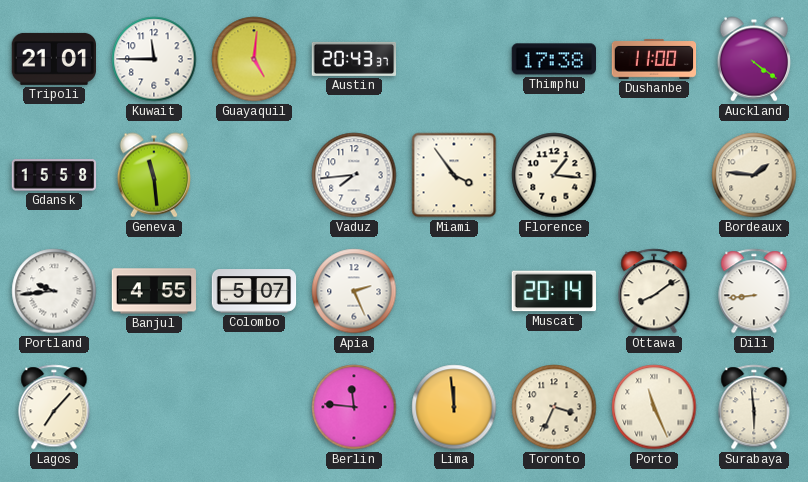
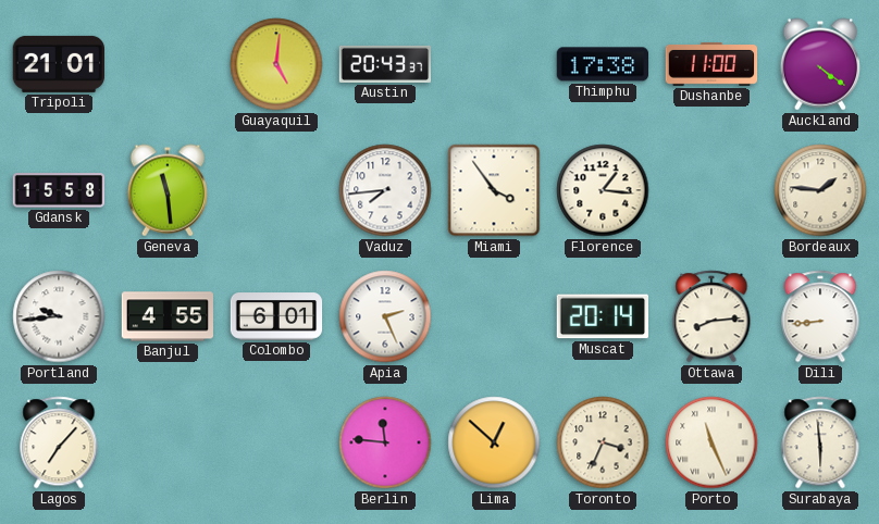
Kuwait: 11:45 -> none (154, 59)
Colombo: 5:07 -> 6:01 (276, 316)
Ottawa: 8:09 -> 8:14 (711, 316)
Lima: 11:59 -> 12:52 (494, 442)
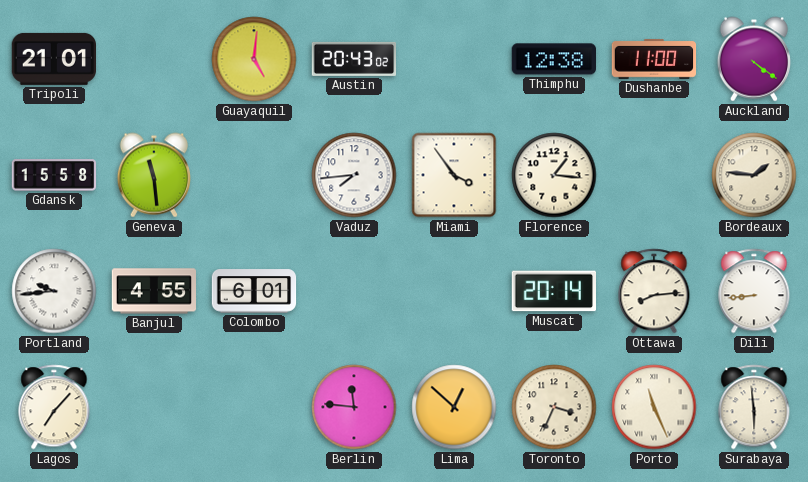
Austin: 20:43:37 -> 20:43:02 (354, 59)
Thimphu: 17:38 -> 12:38 (553, 59)
Apia: 2:26 -> none (385, 316)
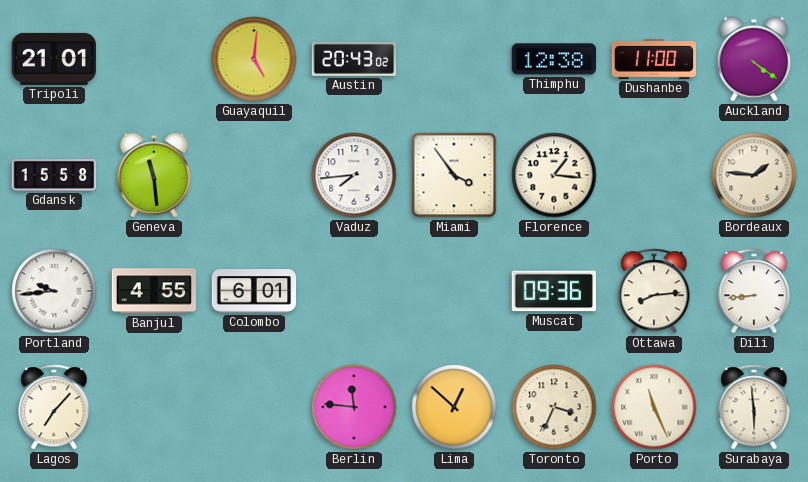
Muscat: 20:14 -> 09:36 (553, 291)
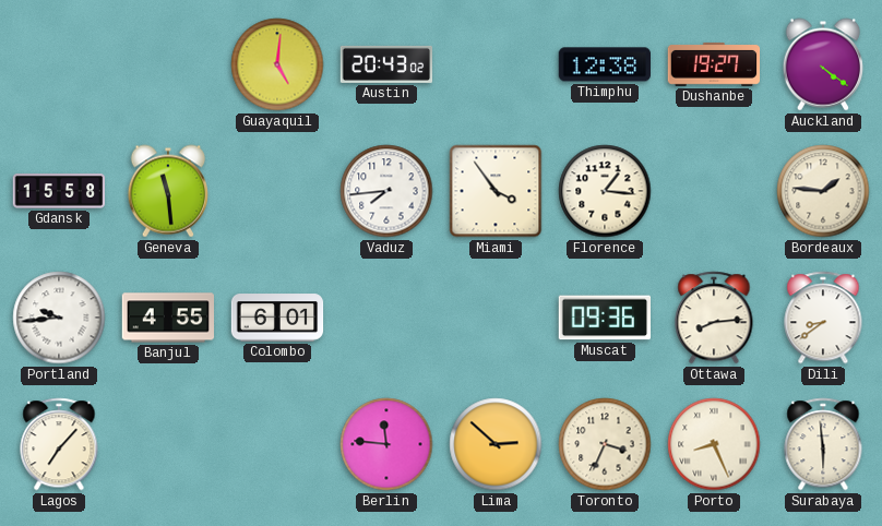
Tripoli: 21:01 -> none (53, 59)
Dushanbe: 11:00 -> 19:27 (714, 64)
Dili: 8:44 -> 8:39 (823, 318)
Lima: 12:52 -> 2:52 (496, 444)
Porto: 11:26 -> 8:26 (714, 444)
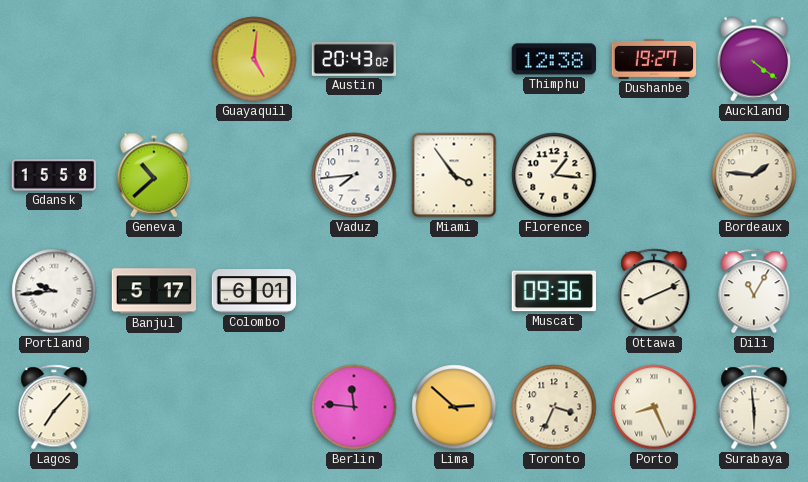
Geneva: 11:29 -> 10:38 (153, 175)
Banjul: 4:55 -> 5:17 (154, 291)
Ottawa: 8:14 -> 8:11 (654, 291)
Dili: 8:39 -> 11:05 (754, 291)
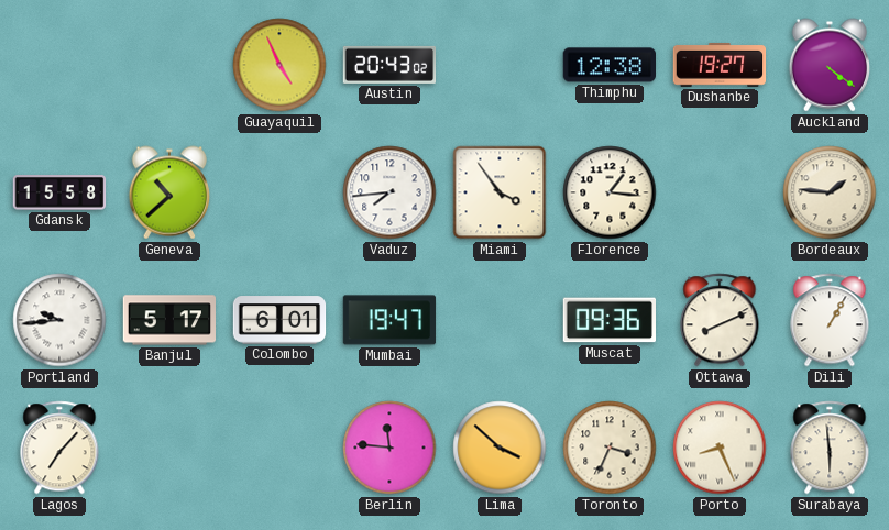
Guayaquil: 5:01 -> 4:56 (279, 65)
Mumbai: none -> 19:47 (389, 320)
Dili: 11:05 -> 1:05 (830, 320)
Lima: 2:52 -> 3:52 (500, 448)
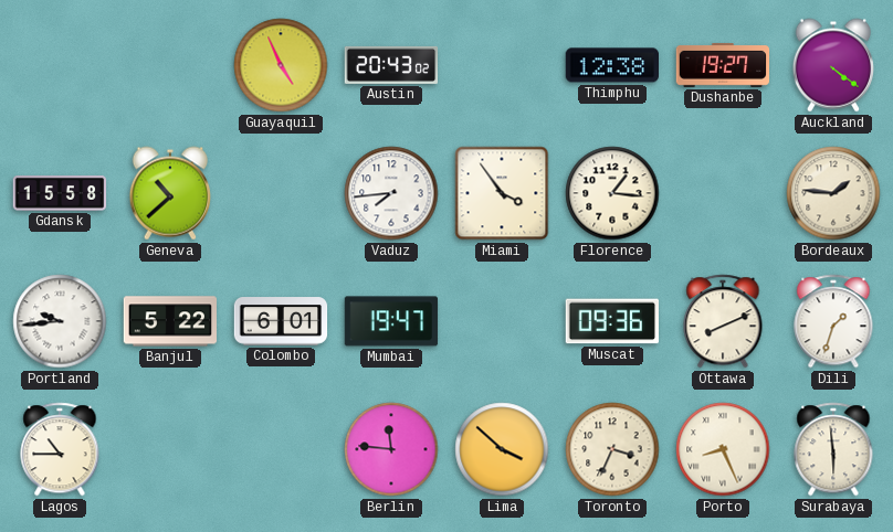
Banjul: 5:17 -> 5:22 (170, 321)
Dili: 1:05 -> 1:33 (833, 321)
Lagos: 7:07 -> 10:45 (60, 449)
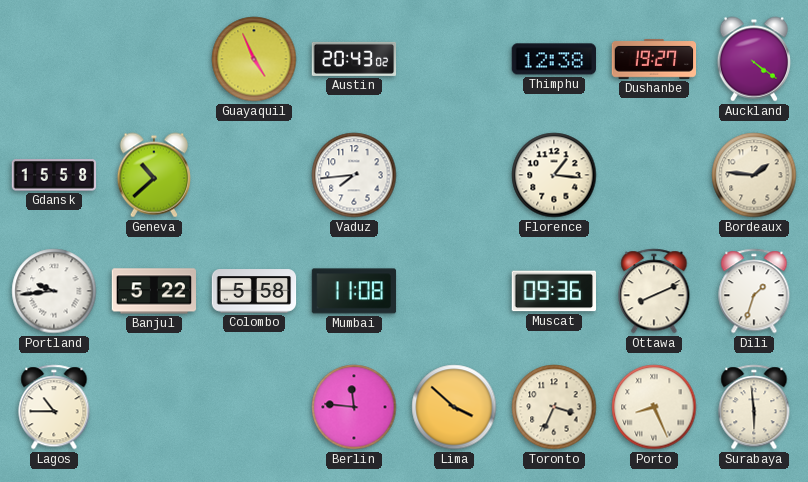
Miami: 3:54 -> none (502, 193)
Colombo: 6:01 -> 5:58 (254, 291)
Mumbai: 19:47 -> 11:08 (354, 291)
